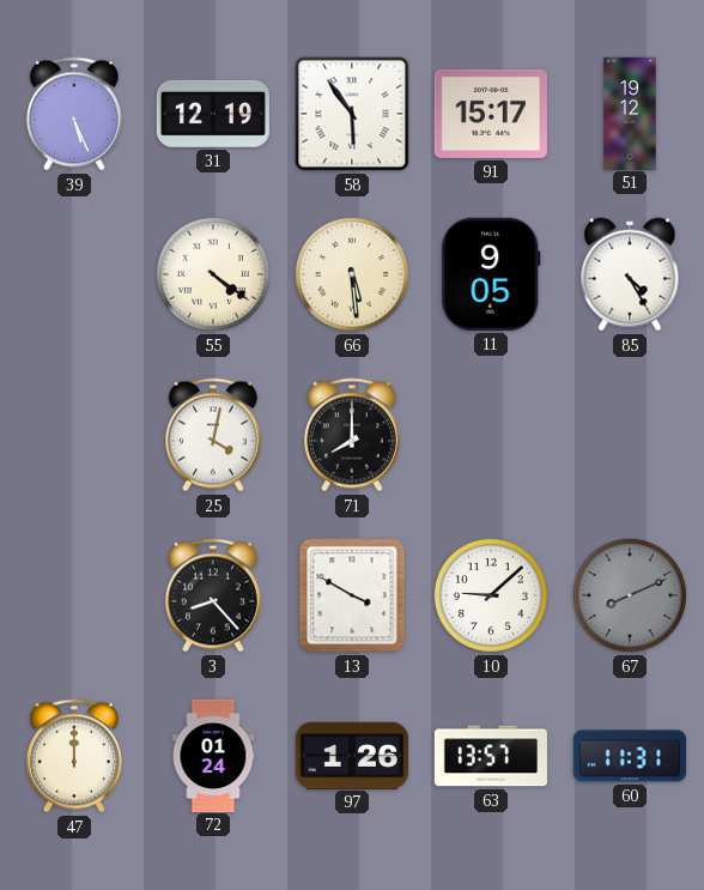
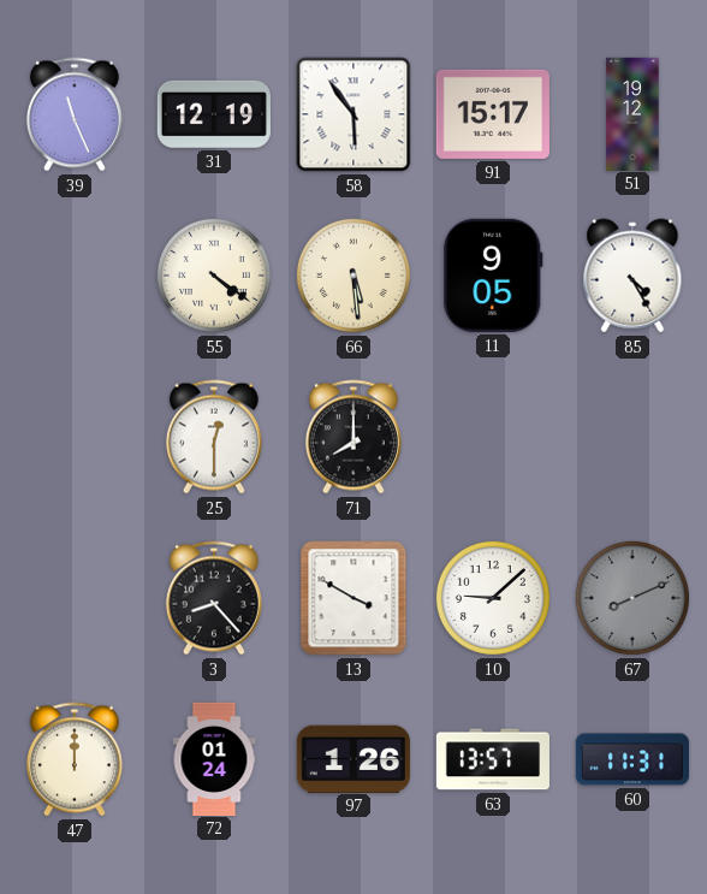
39: 5:26 -> 11:26 (75, 114)
25: 4:02 -> 12:30 (214, 437)
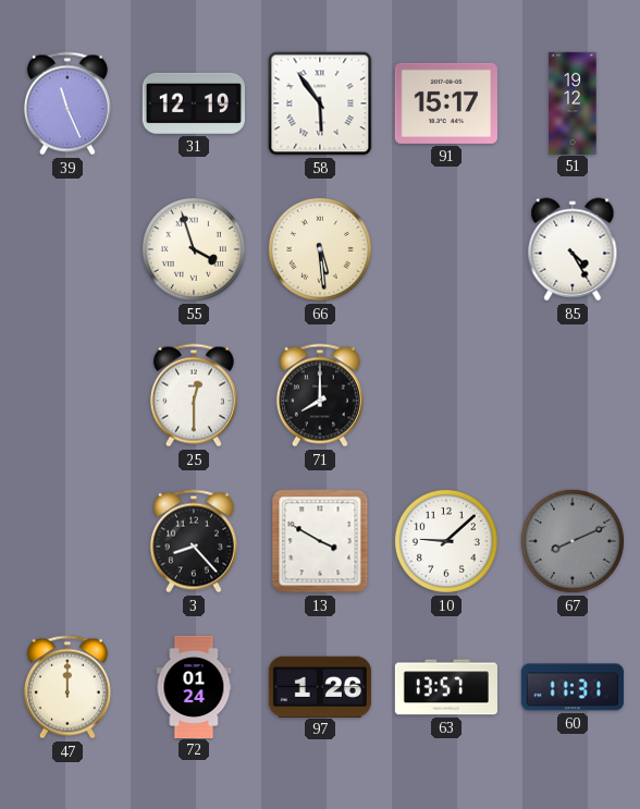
55: 4:21 -> 3:57 (194, 249)
11: 9:05 -> none (493, 276)
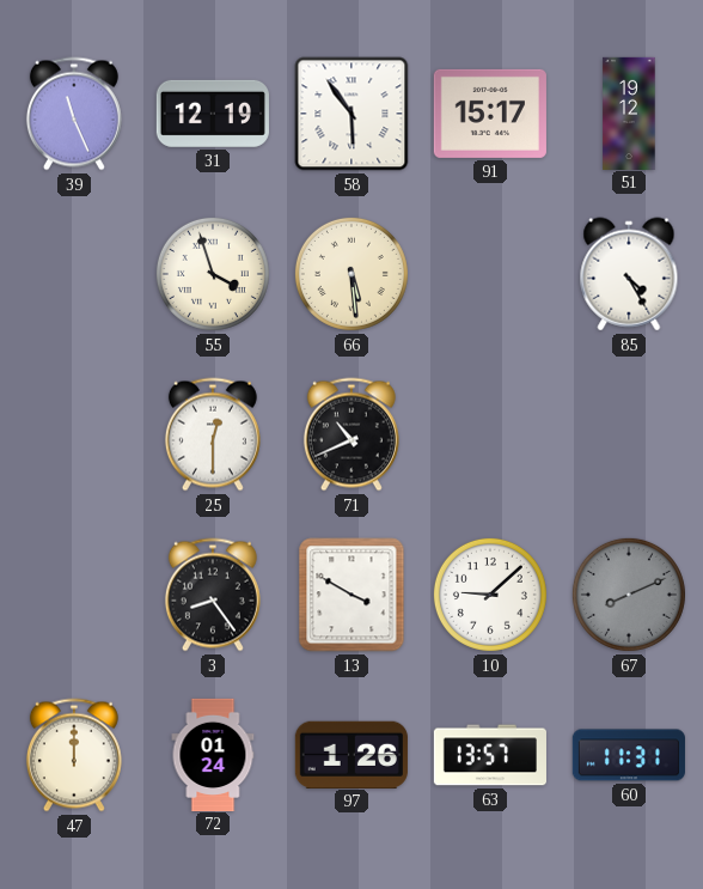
71: 8:00 -> 10:41 (351, 434)
3: 8:23 -> 8:24 (213, 595)
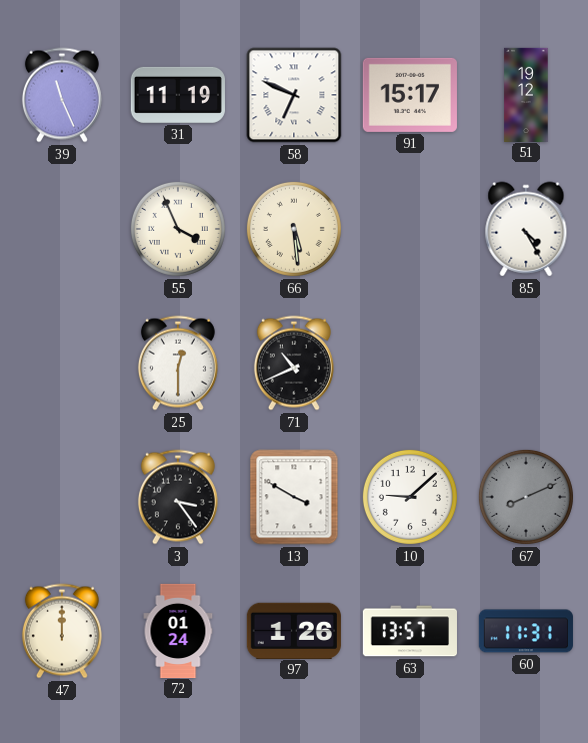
31: 12:19 -> 11:19 (178, 95)
58: 5:54 -> 6:49 (294, 95)
55: 3:57 -> 3:56 (178, 229)
3: 8:24 -> 3:24 (178, 497)
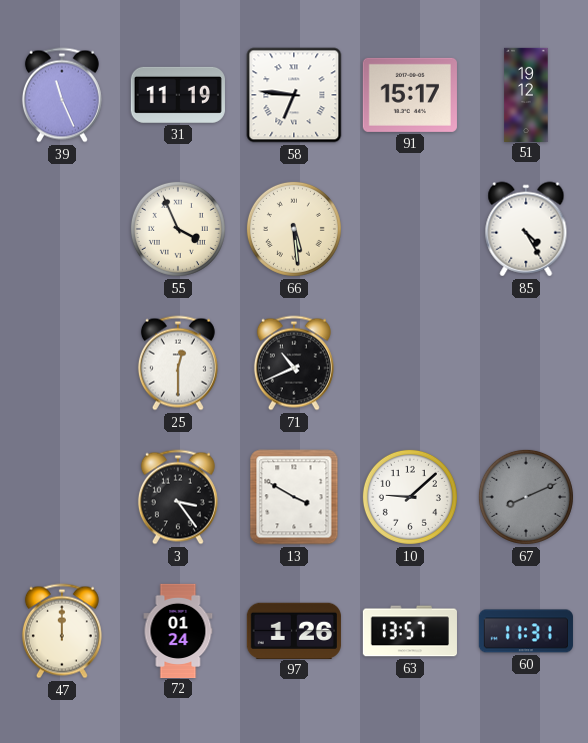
58: 6:49 -> 6:46 (294, 95)
